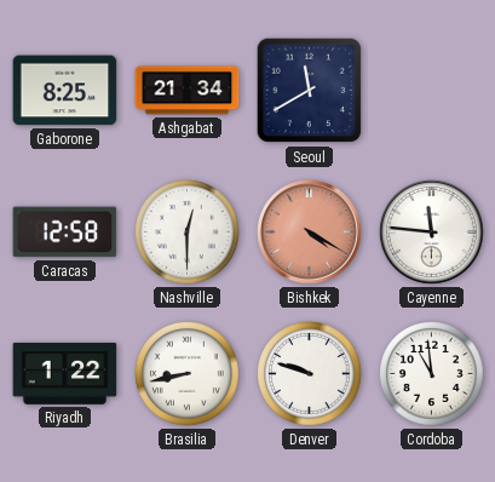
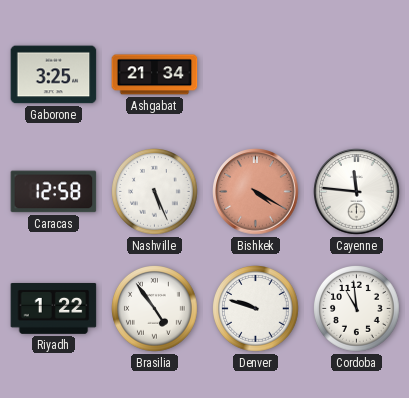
Gaborone: 8:25 -> 3:25 (54, 75)
Seoul: 11:40 -> none (310, 91)
Nashville: 12:30 -> 5:26 (155, 192)
Brasilia: 8:43 -> 4:54 (155, 309)
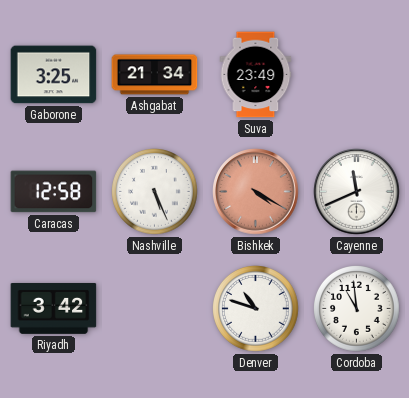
Suva: none -> 23:49 (256, 75)
Cayenne: 11:46 -> 11:41 (357, 192)
Riyadh: 1:22 -> 3:42 (54, 308)
Brasilia: 4:54 -> none (155, 309)
Denver: 9:48 -> 10:48 (256, 309)
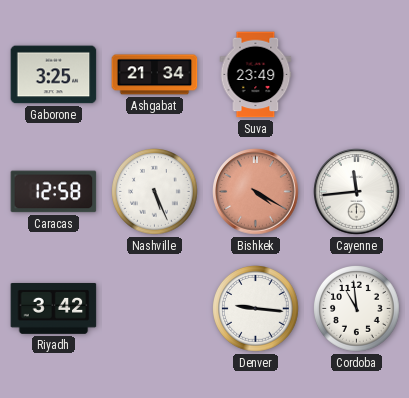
Cayenne: 11:41 -> 11:44 (357, 192)
Denver: 10:48 -> 9:16 (256, 309)
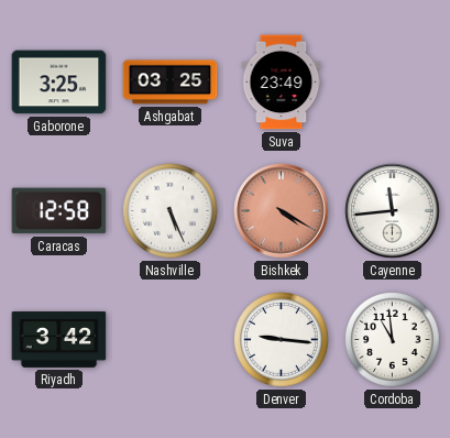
Ashgabat: 21:34 -> 03:25 (171, 83)
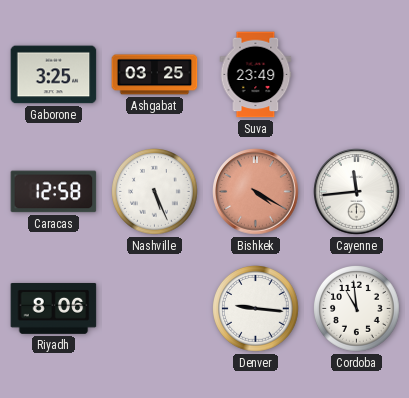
Riyadh: 3:42 -> 8:06 (54, 308)
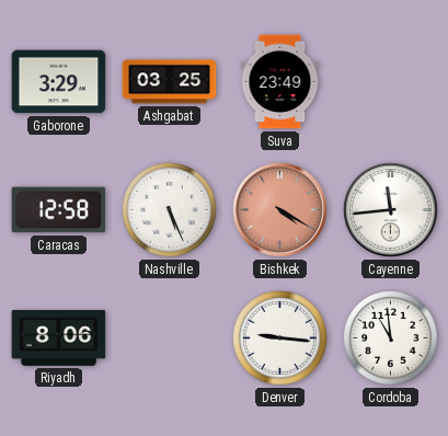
Gaborone: 3:25 -> 3:29 (59, 82)
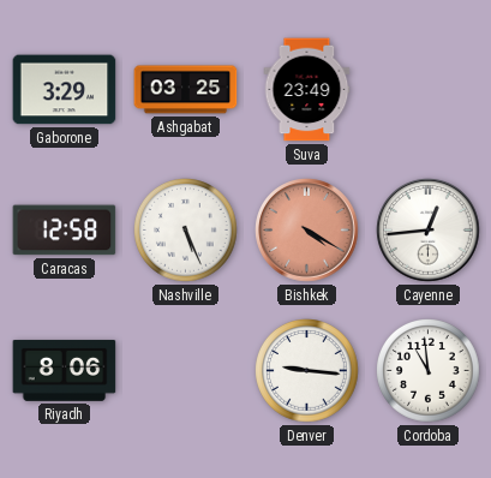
Cayenne: 11:44 -> 12:44 (429, 231)
